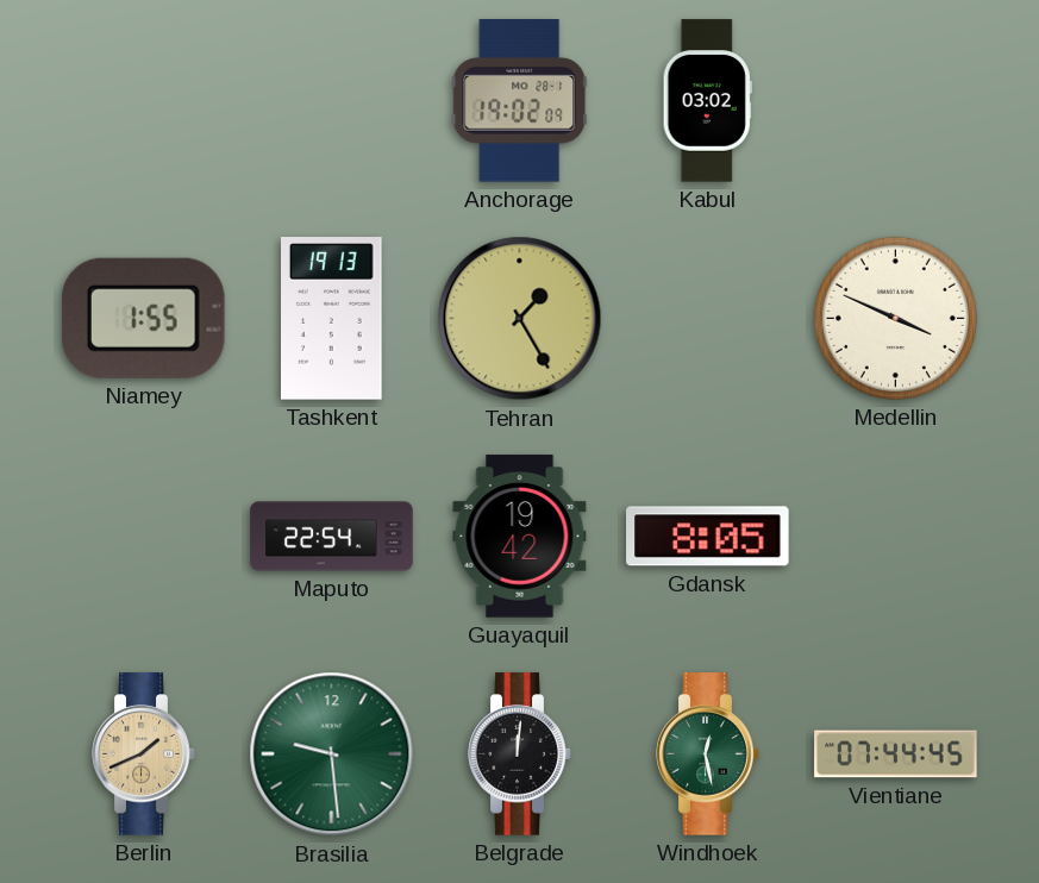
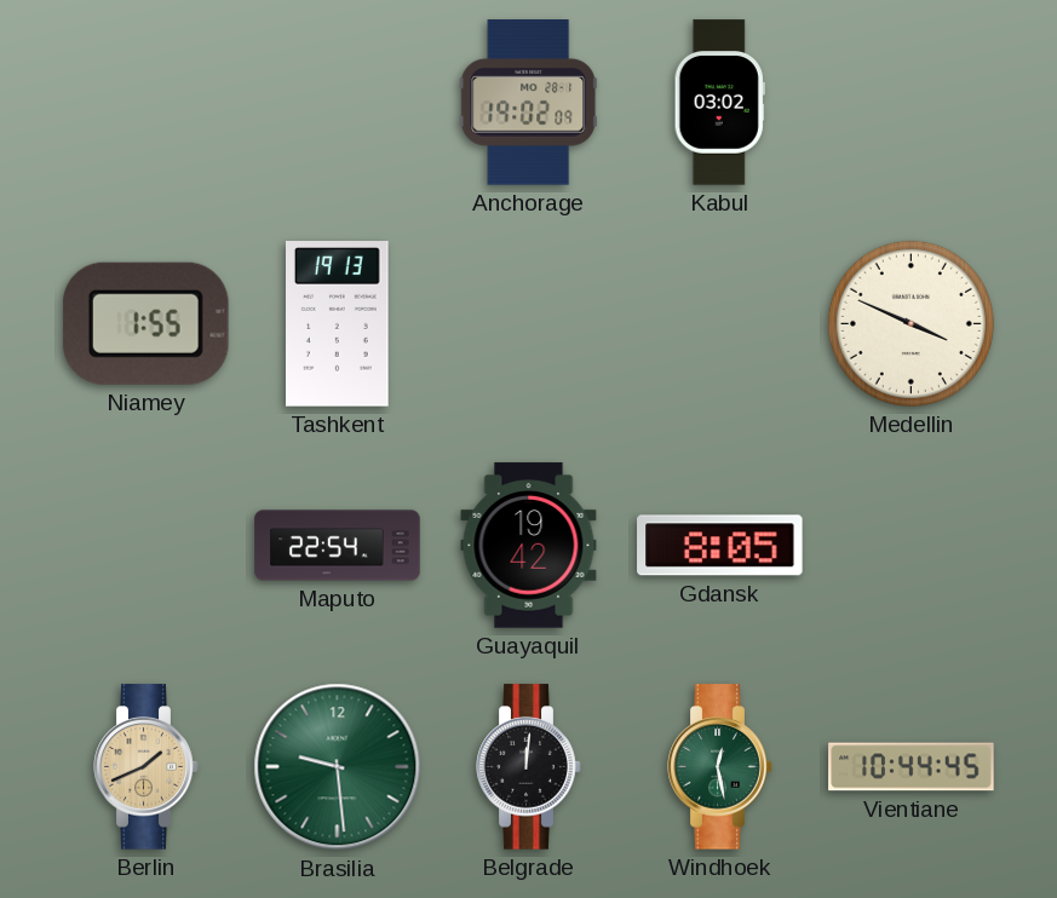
Tehran: 1:25 -> none (520, 319)
Vientiane: 07:44 -> 10:44 (912, 767)
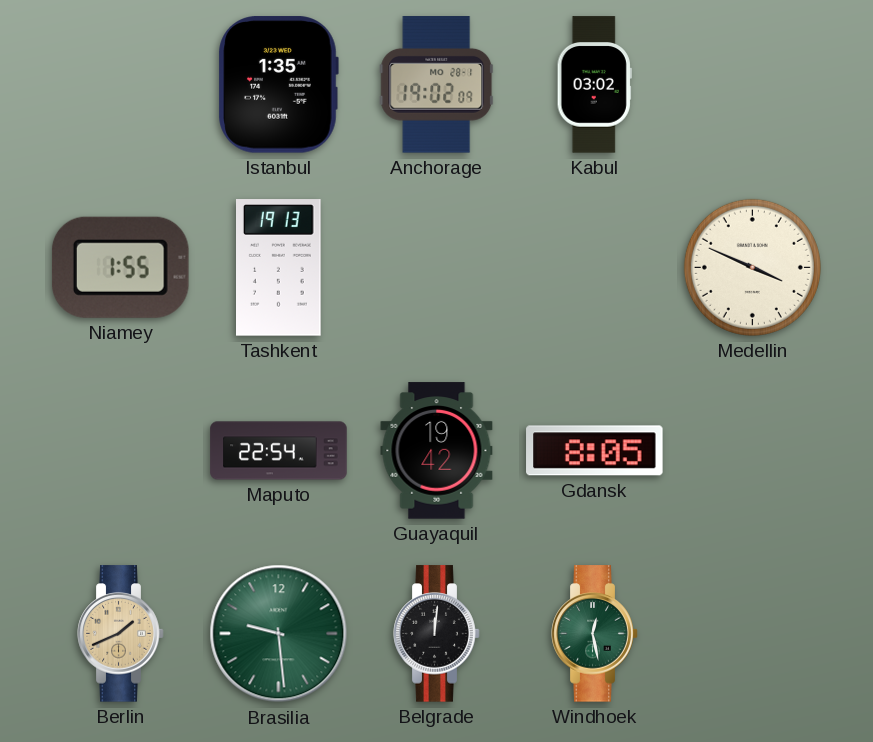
Istanbul: none -> 1:35 (278, 85)
Vientiane: 10:44 -> none (912, 767)
